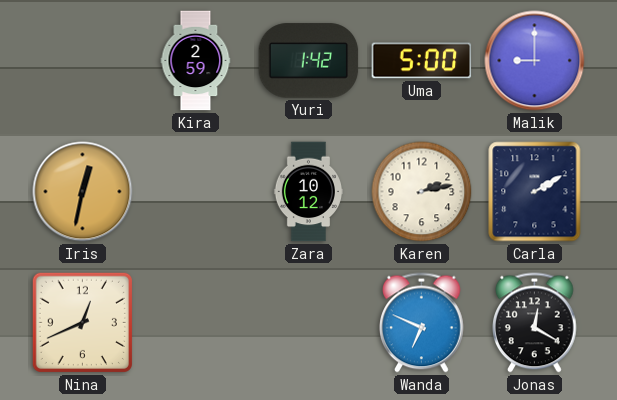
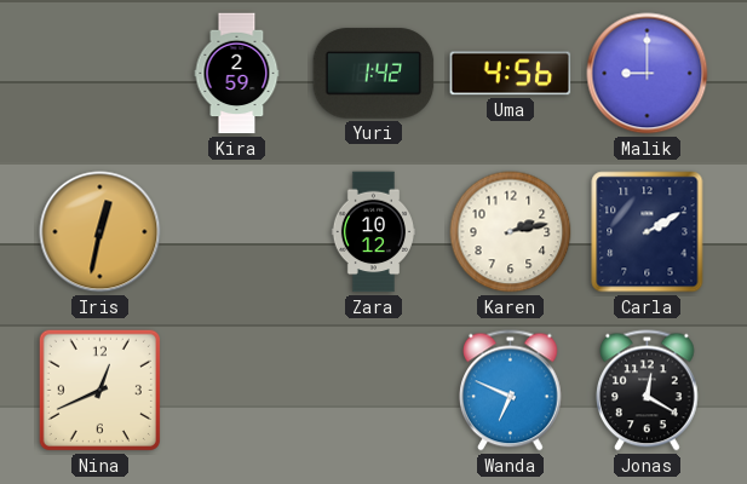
Uma: 5:00 -> 4:56 (511, 74)
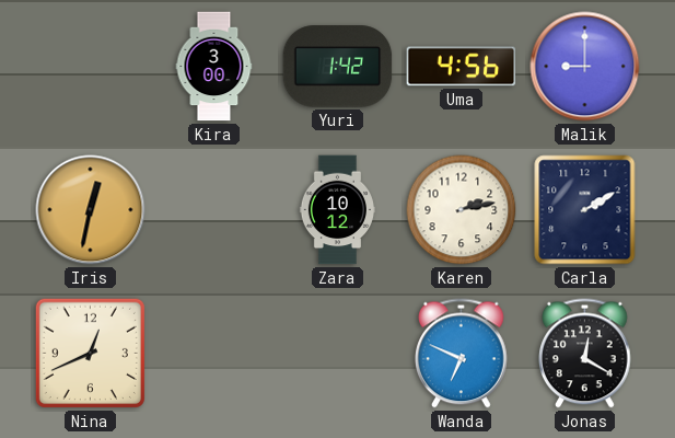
Kira: 2:59 -> 3:00 (214, 67)
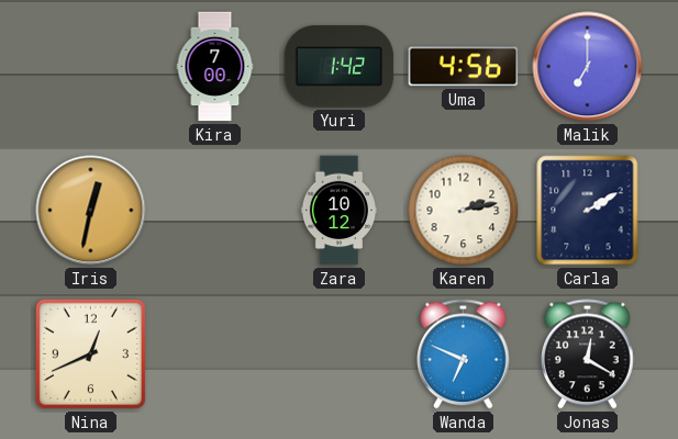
Kira: 3:00 -> 7:00 (215, 67)
Malik: 9:00 -> 7:00 (588, 67)
